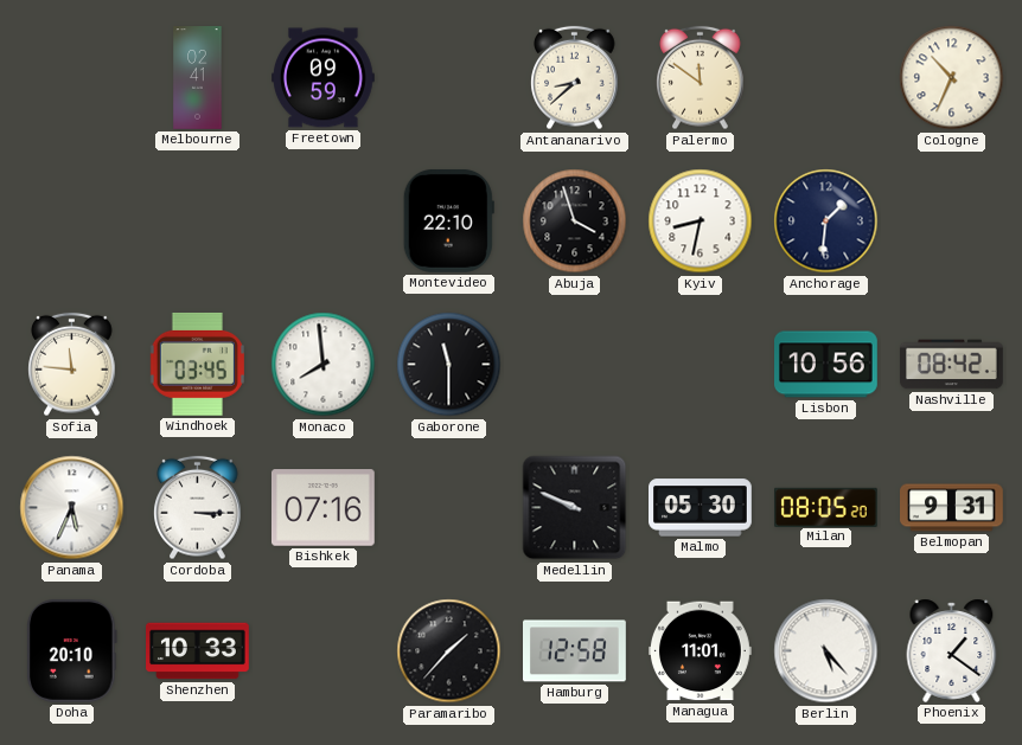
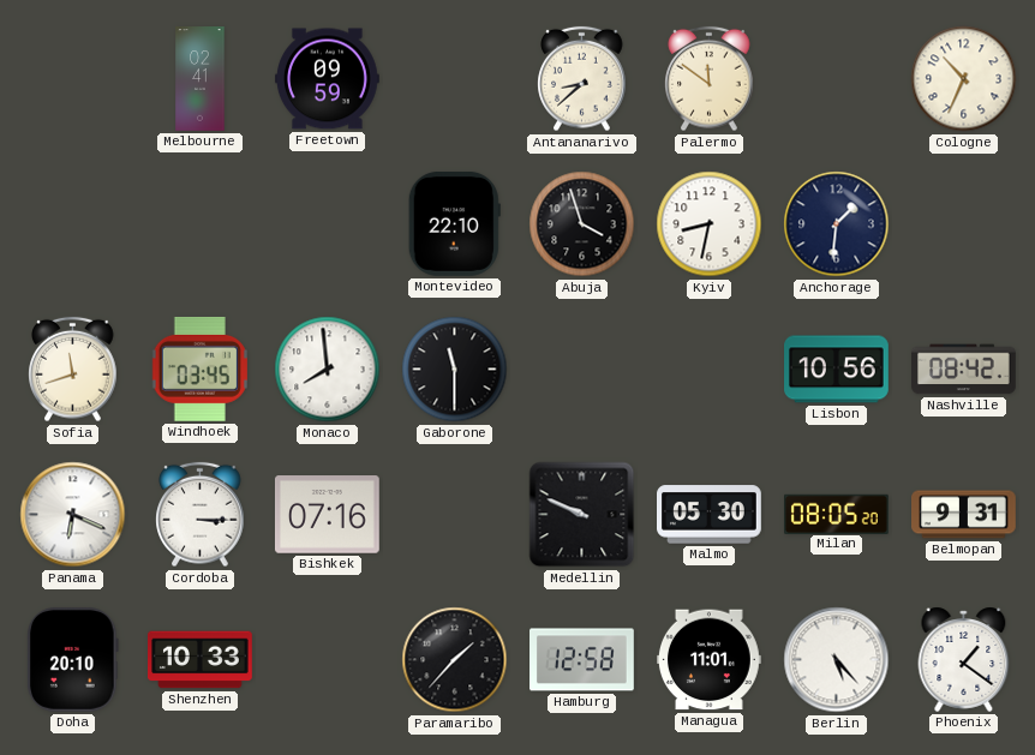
Sofia: 11:46 -> 11:42 (73, 370)
Panama: 5:34 -> 6:19 (73, 515)
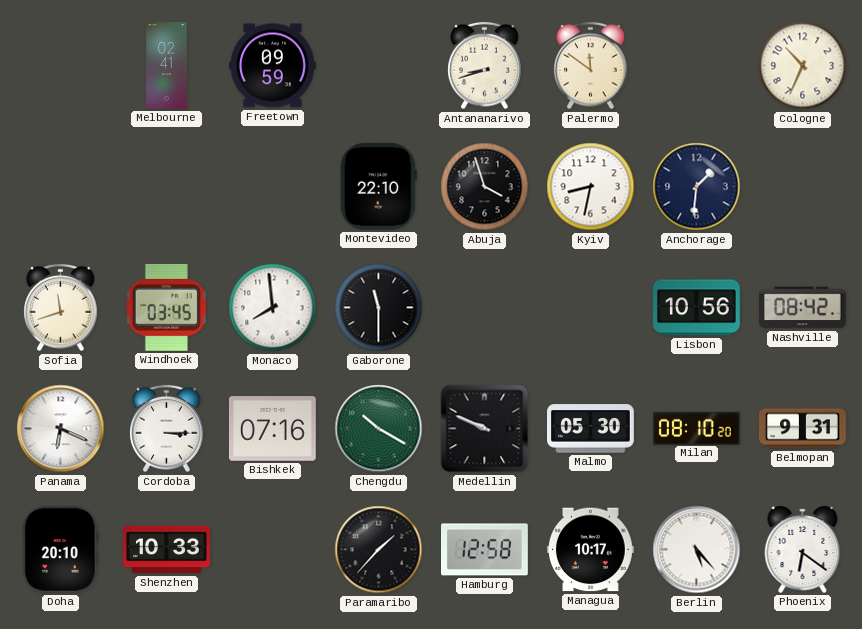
Antananarivo: 8:38 -> 8:42 (485, 66)
Chengdu: none -> 10:20 (379, 429)
Milan: 08:05 -> 08:10 (697, 428)
Managua: 11:01 -> 10:17 (591, 550)
Phoenix: 1:21 -> 6:21 (803, 549)
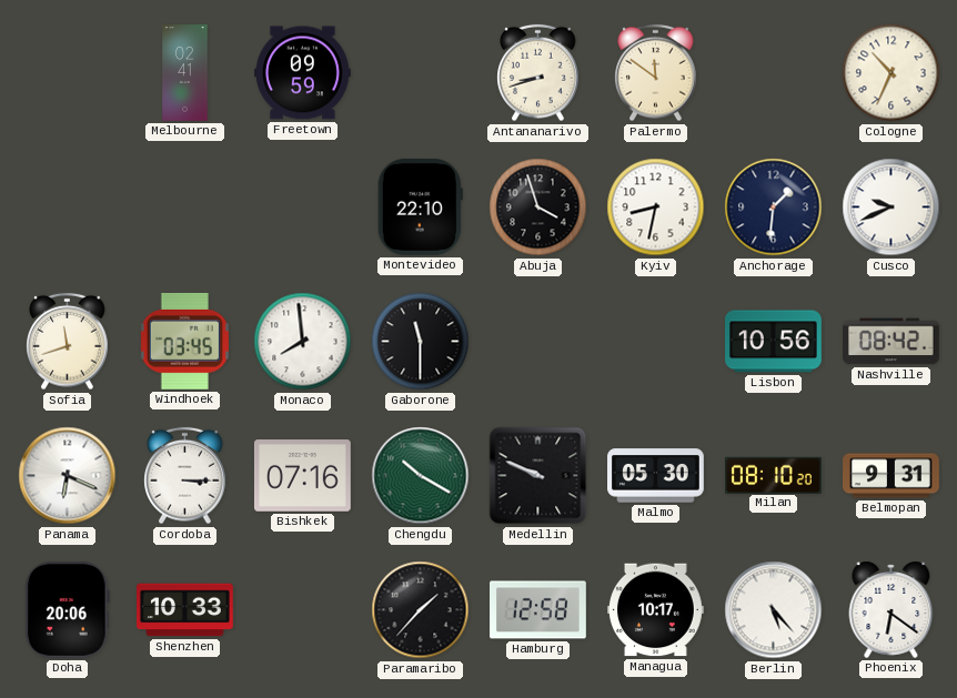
Cusco: none -> 9:41 (891, 208)
Doha: 20:10 -> 20:06 (68, 609)
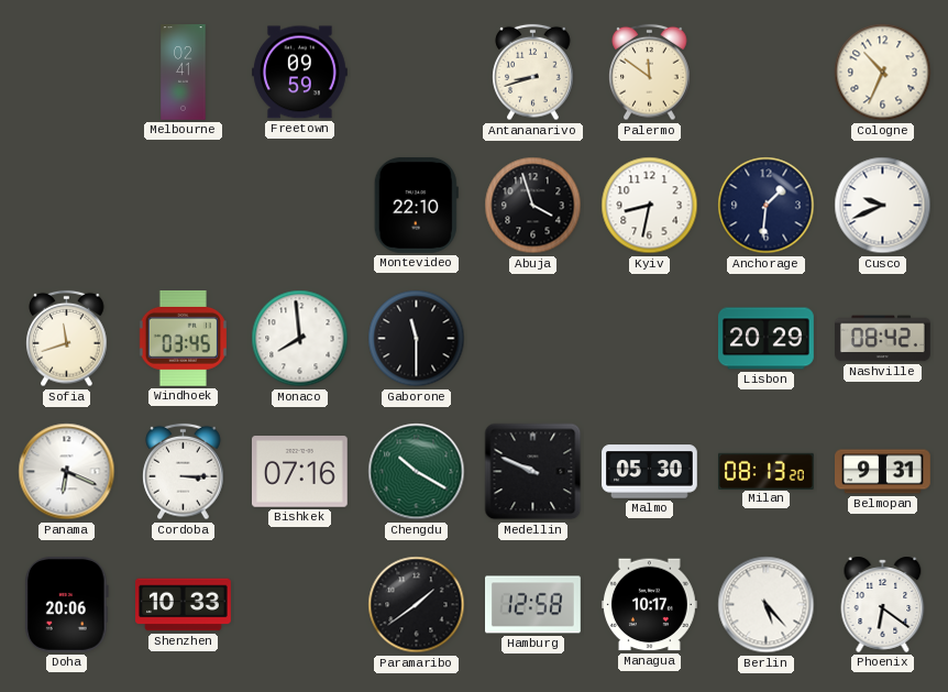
Lisbon: 10:56 -> 20:29 (767, 339)
Milan: 08:10 -> 08:13 (767, 471)
Paramaribo: 1:37 -> 1:39 (417, 605)
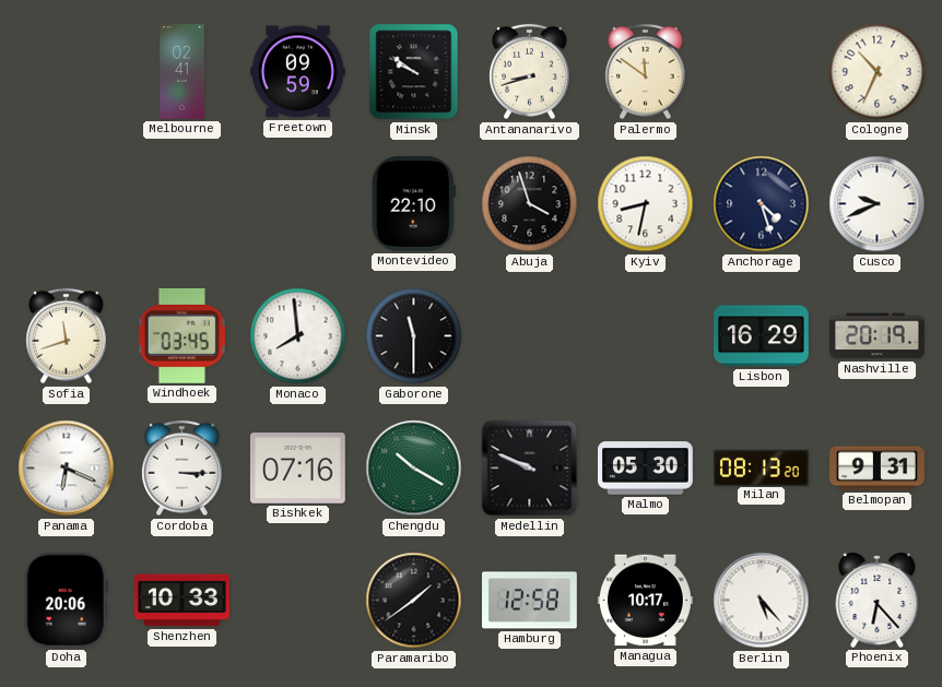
Minsk: none -> 9:51 (414, 72)
Anchorage: 1:31 -> 4:27 (762, 204)
Lisbon: 20:29 -> 16:29 (762, 336)
Nashville: 08:42 -> 20:19 (878, 336)
Phoenix: 6:21 -> 6:23 (878, 600)
